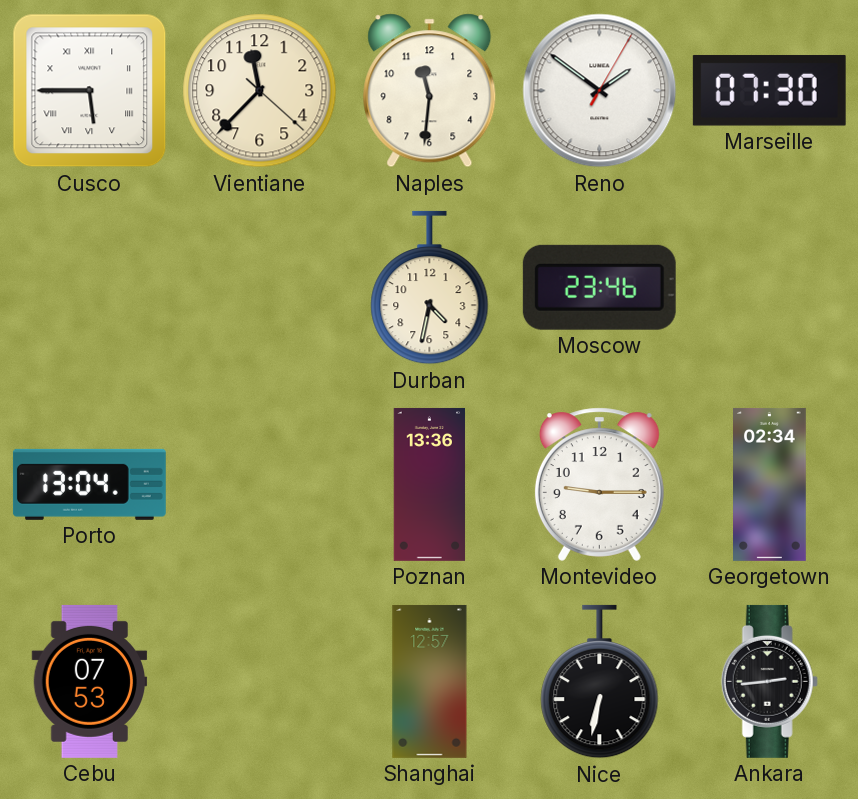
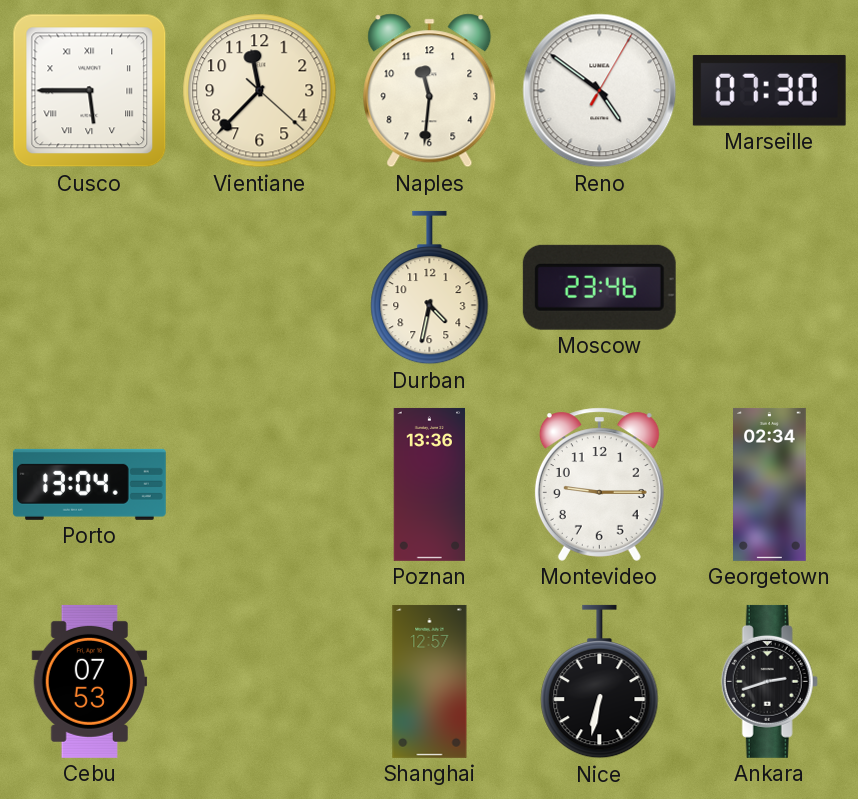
Reno: 1:51 -> 4:51 (600, 91)
Ankara: 2:44 -> 2:42 (769, 681)
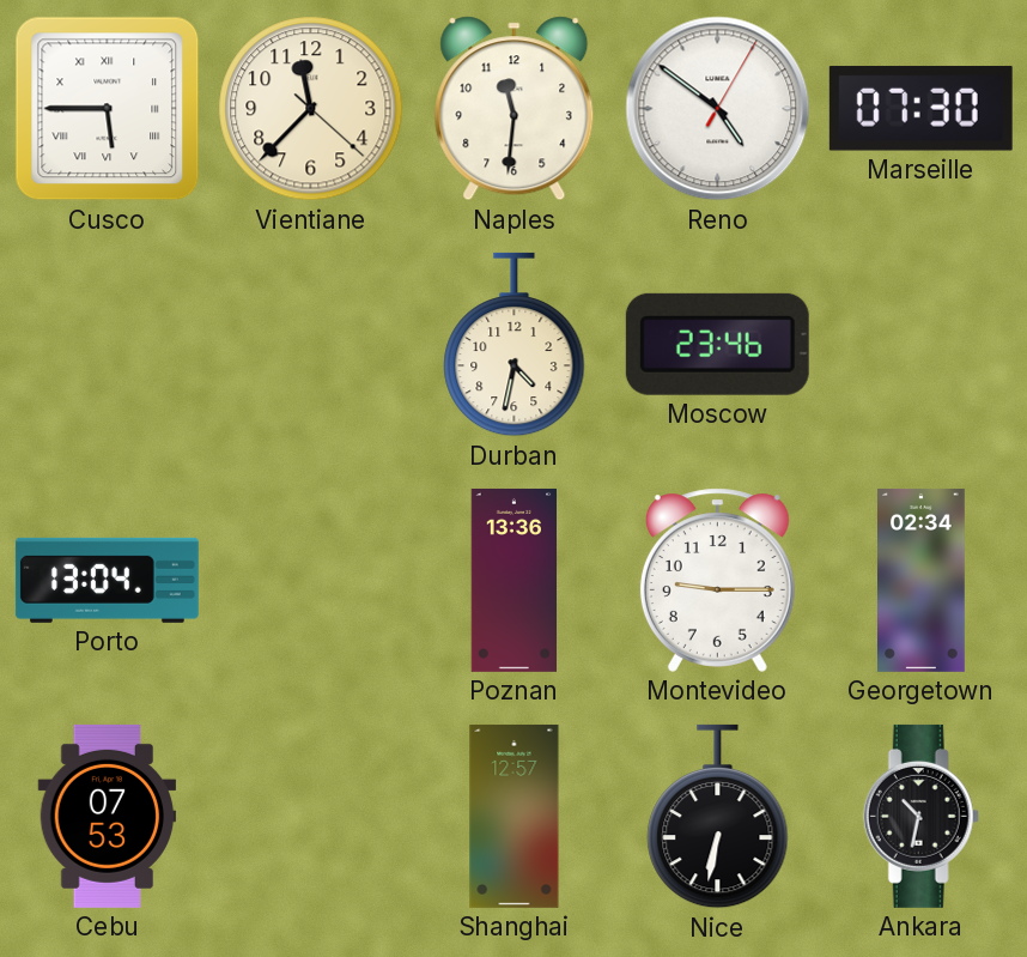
Ankara: 2:42 -> 10:32 (920, 816)
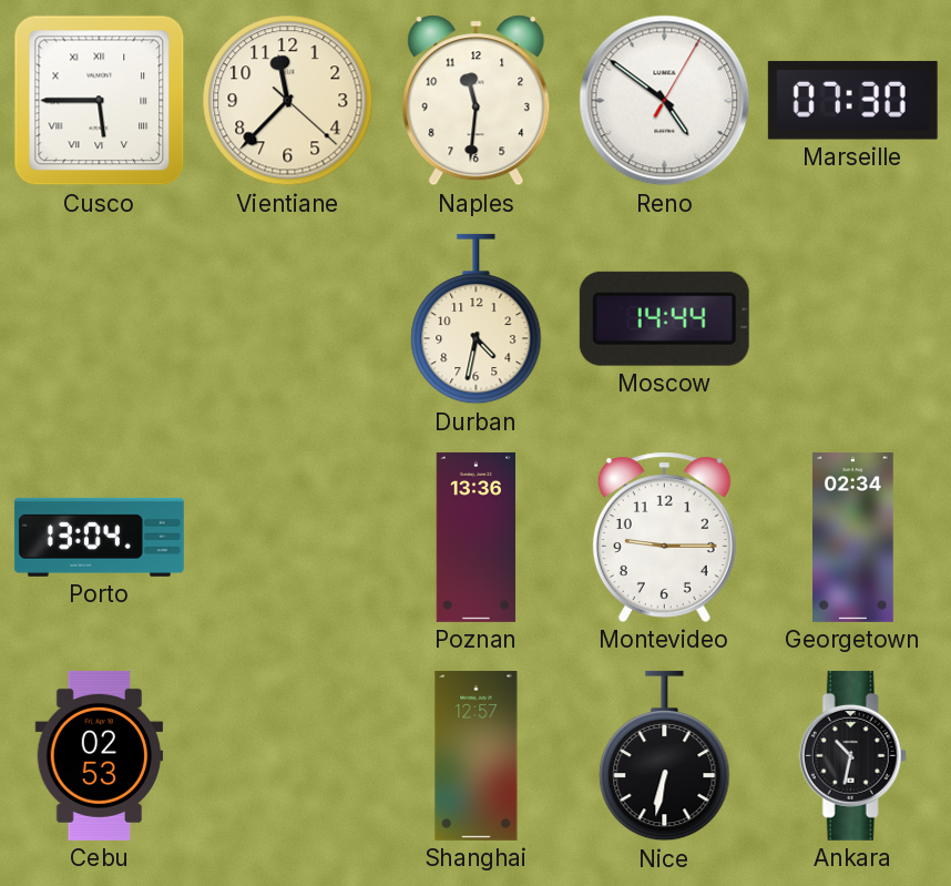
Moscow: 23:46 -> 14:44 (664, 318)
Cebu: 07:53 -> 02:53 (100, 755)
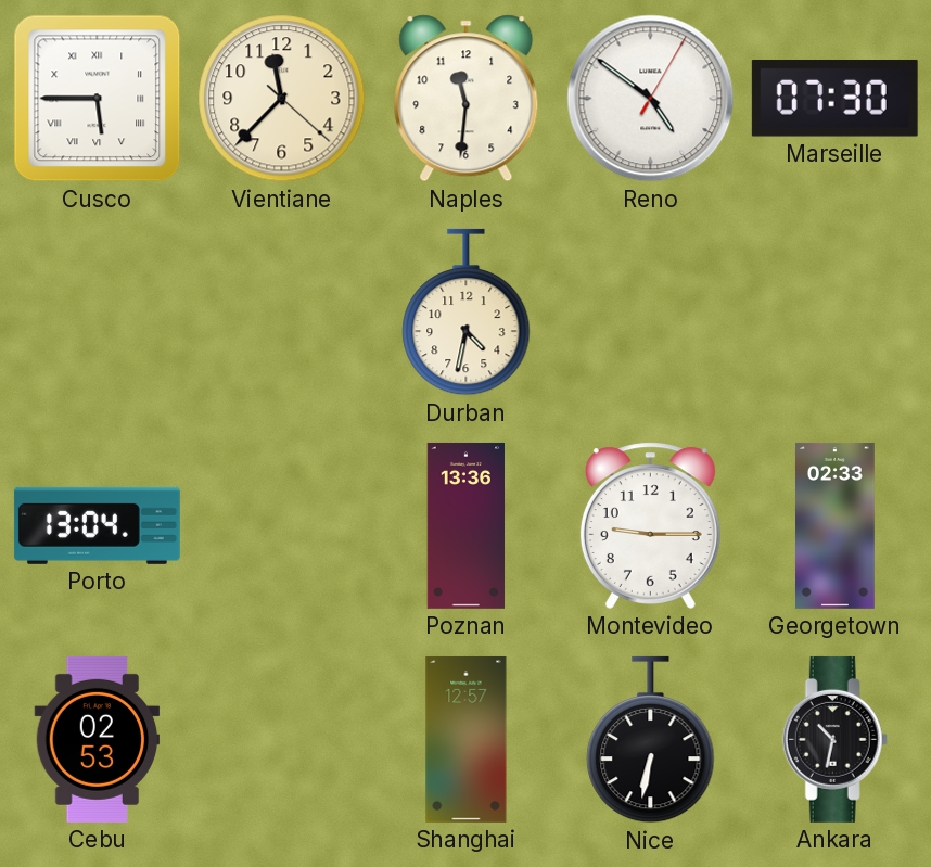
Moscow: 14:44 -> none (664, 318)
Georgetown: 02:34 -> 02:33 (836, 525)
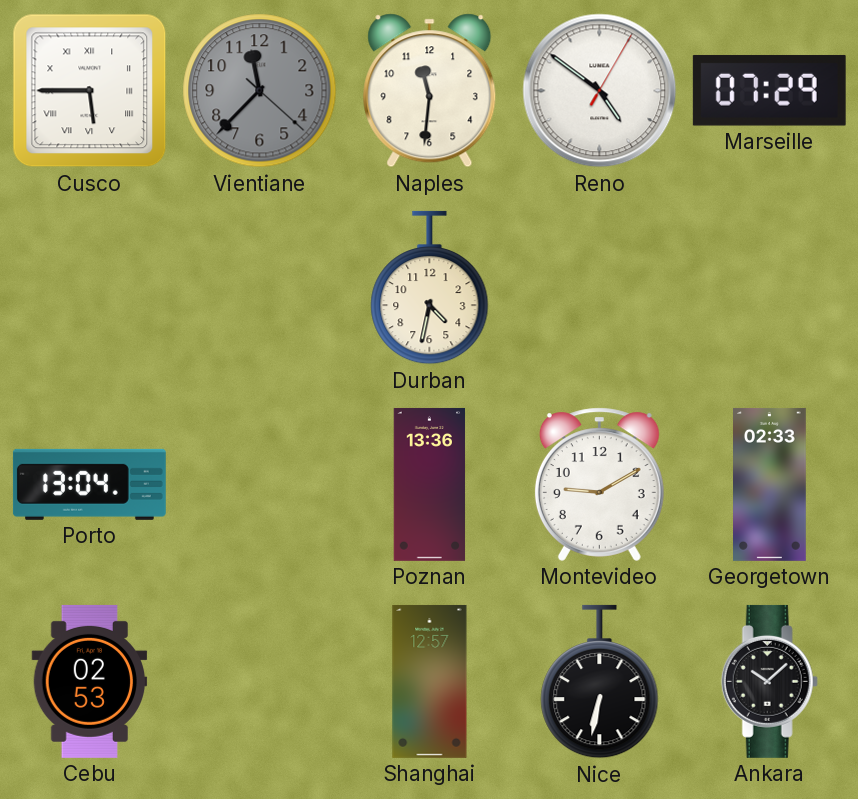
Vientiane dial: cream -> grey (260, 91)
Marseille: 07:30 -> 07:29 (769, 90)
Montevideo: 9:15 -> 9:10 (599, 484)
Ankara: 10:32 -> 10:08 (769, 681)
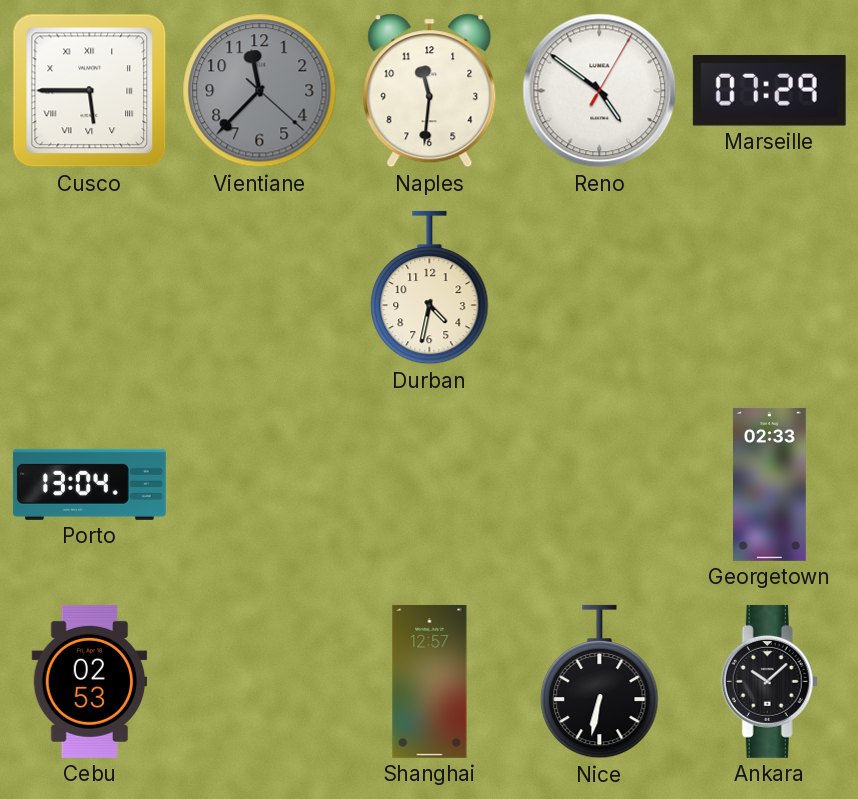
Poznan: 13:36 -> none (430, 484)
Montevideo: 9:10 -> none (599, 484)
